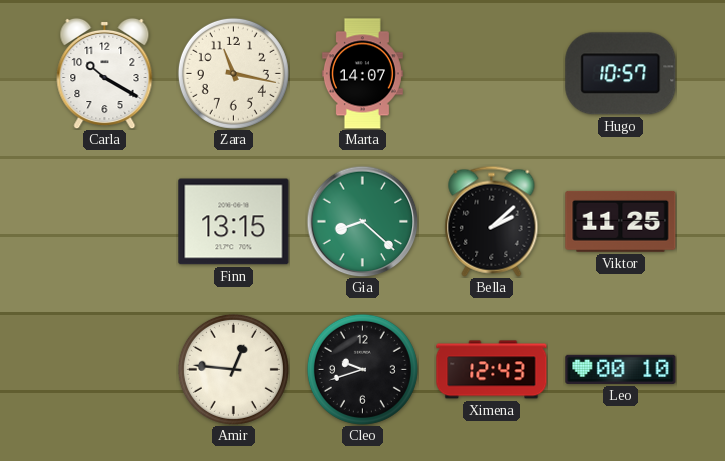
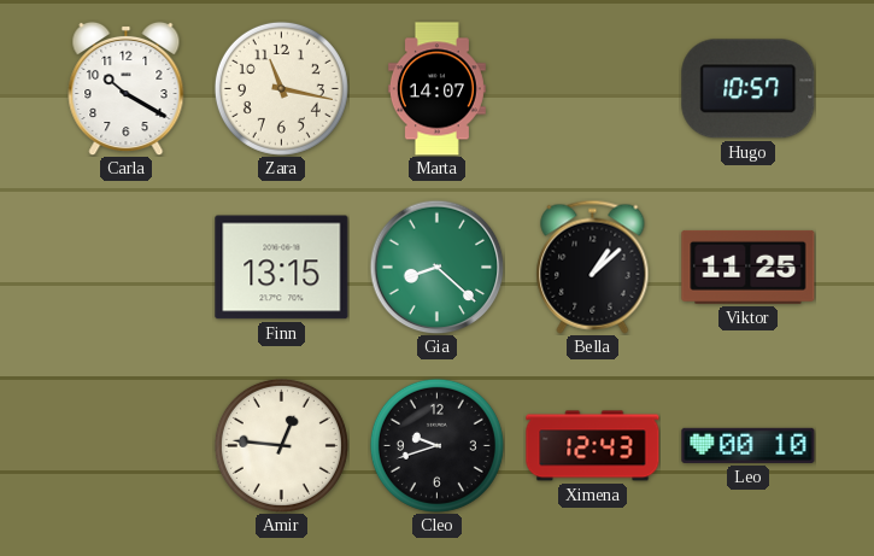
Bella: 2:08 -> 1:08 (593, 267)
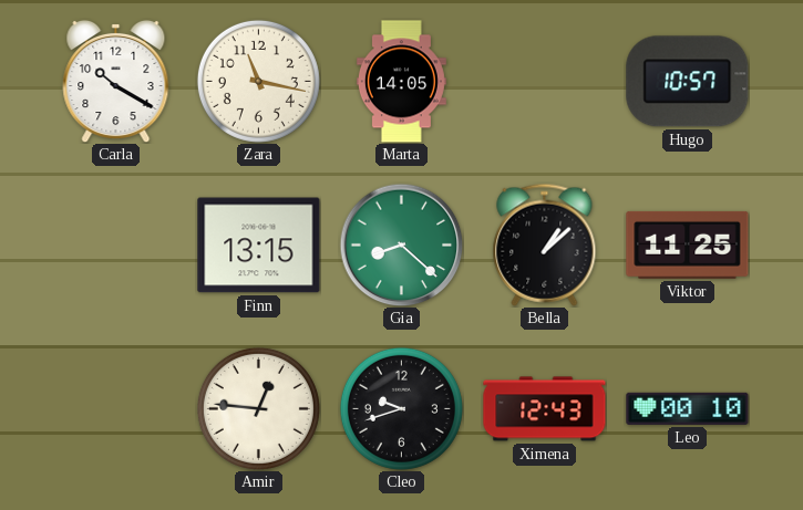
Marta: 14:07 -> 14:05 (401, 82)
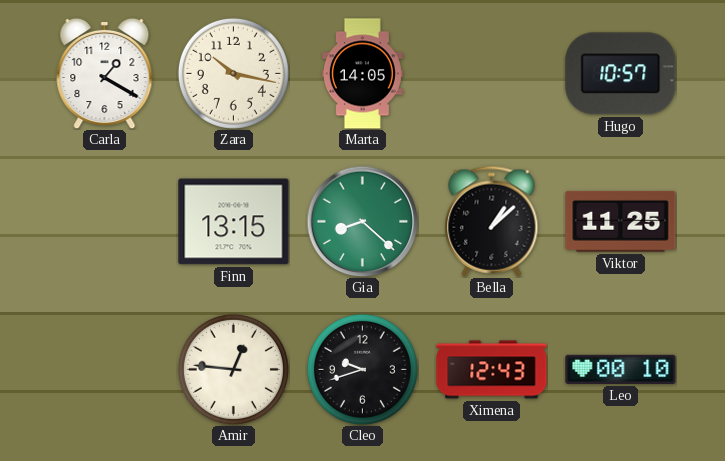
Carla: 10:20 -> 1:20 (105, 73)
Zara: 11:17 -> 10:17 (233, 73)
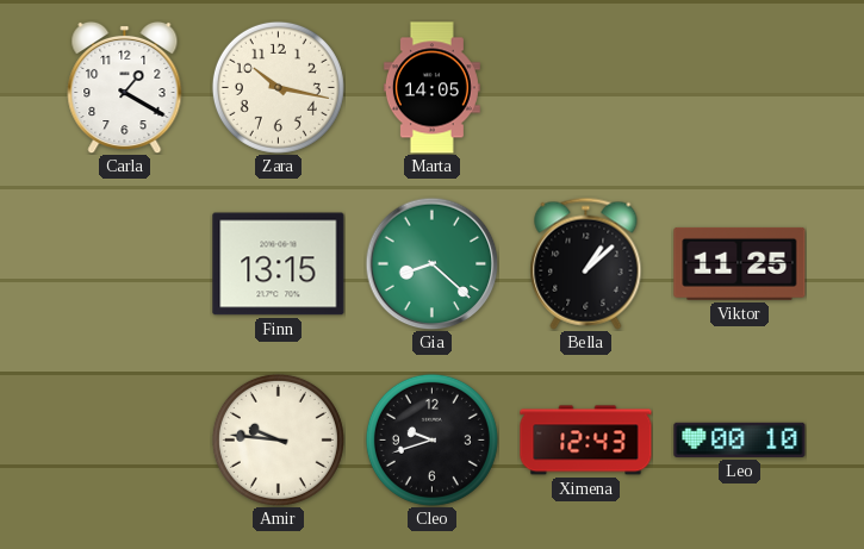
Hugo: 10:57 -> none (621, 74)
Amir: 12:46 -> 9:46 (278, 439)
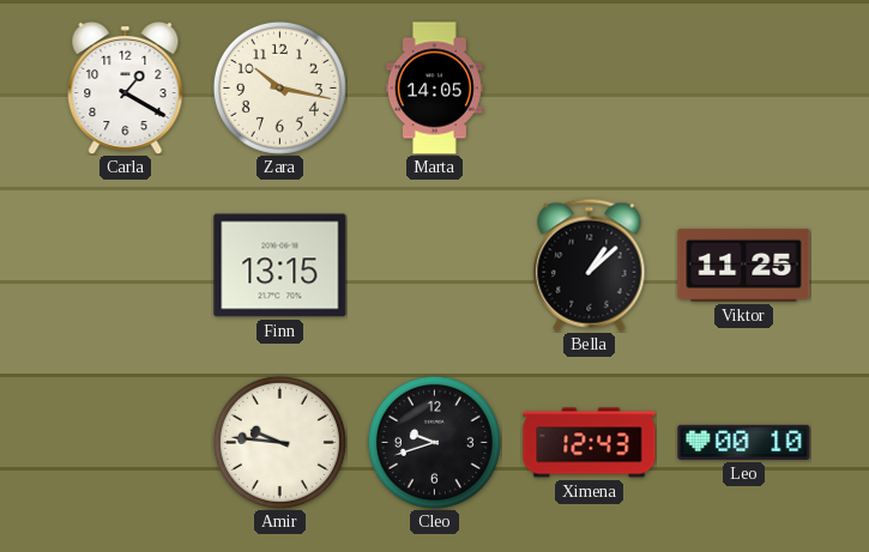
Gia: 8:22 -> none (431, 263)
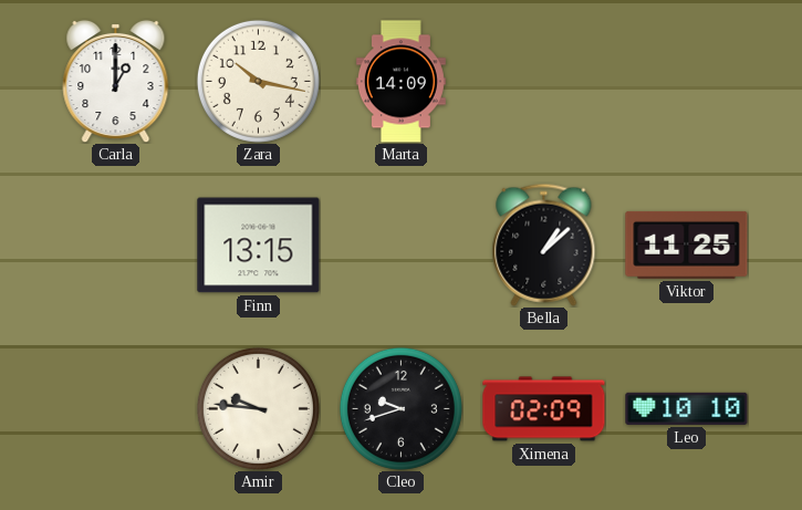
Carla: 1:20 -> 1:00 (116, 81)
Marta: 14:05 -> 14:09 (400, 82)
Ximena: 12:43 -> 02:09 (544, 409)
Leo: 00:10 -> 10:10 (687, 408)
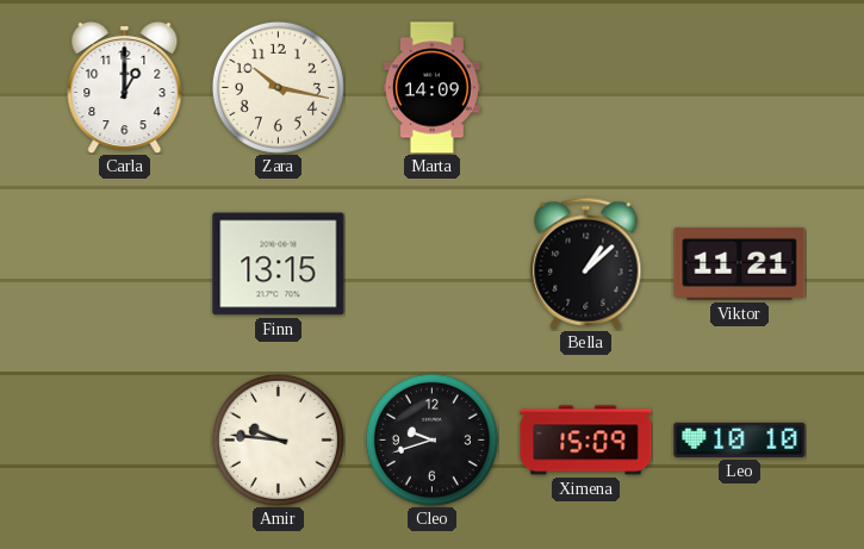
Viktor: 11:25 -> 11:21 (740, 263)
Ximena: 02:09 -> 15:09 (586, 441)
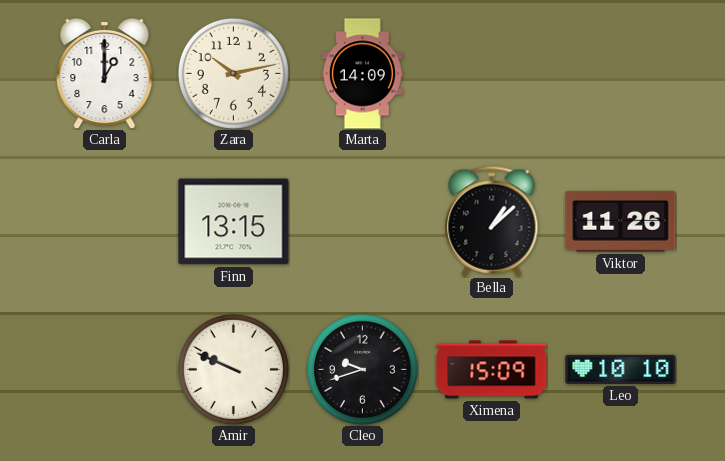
Zara: 10:17 -> 10:13 (233, 73)
Viktor: 11:21 -> 11:26 (621, 221)
Amir: 9:46 -> 9:49 (233, 369)
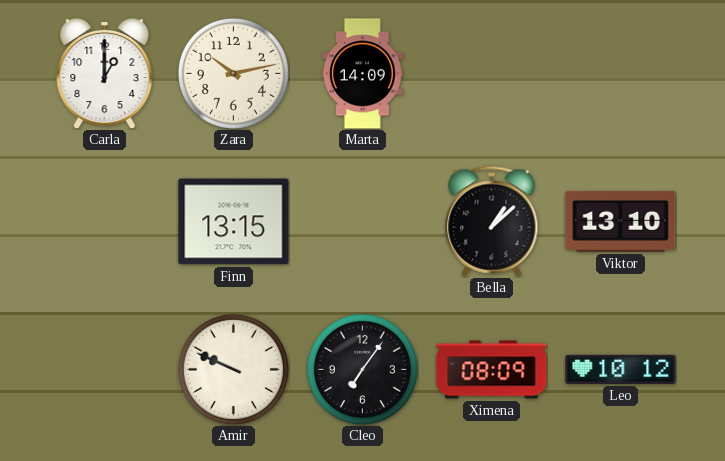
Viktor: 11:26 -> 13:10 (621, 221)
Cleo: 9:42 -> 7:06 (362, 369)
Ximena: 15:09 -> 08:09 (492, 370)
Leo: 10:10 -> 10:12 (621, 369)
